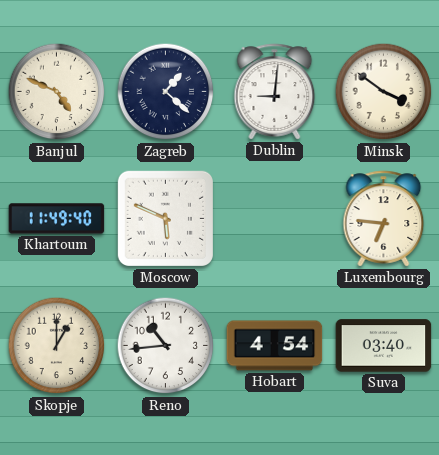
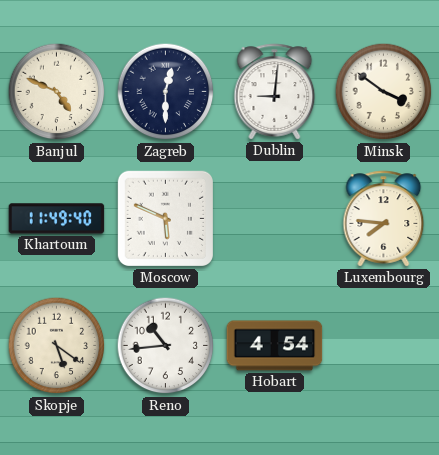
Zagreb: 1:22 -> 12:30 (166, 92)
Luxembourg: 6:46 -> 7:46 (384, 219)
Skopje: 1:00 -> 5:21 (57, 346)
Suva: 03:40 -> none (384, 346)
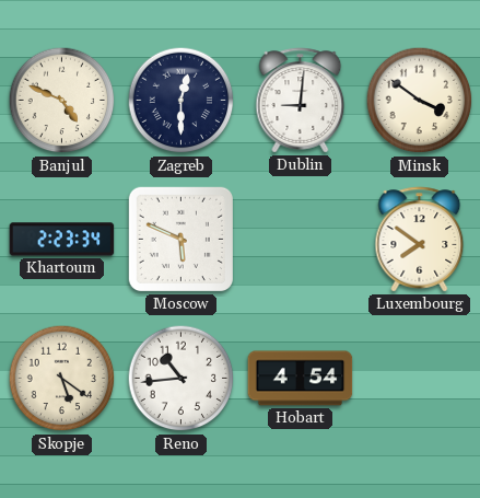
Khartoum: 11:49 -> 2:23 (62, 240)
Luxembourg: 7:46 -> 7:51 (420, 240)
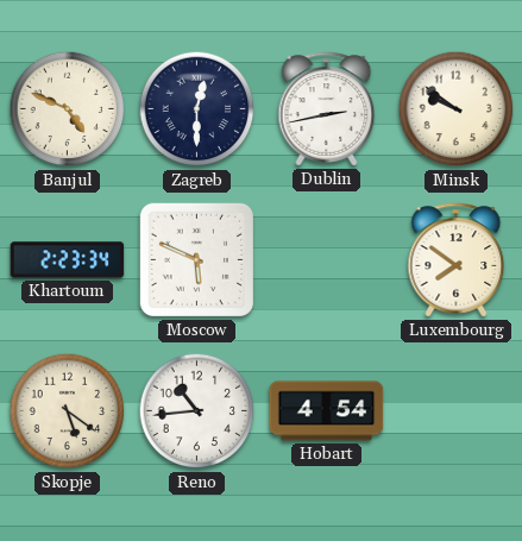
Dublin: 9:01 -> 2:43 (327, 109)
Minsk: 3:51 -> 9:51 (457, 109)
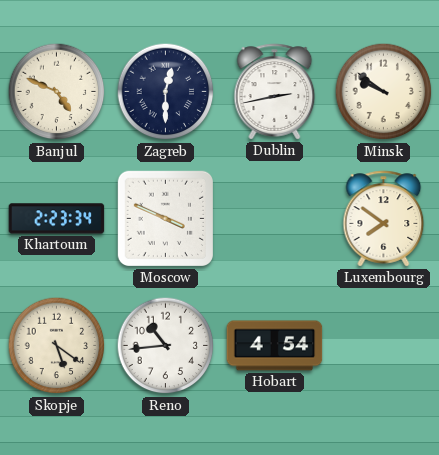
Moscow: 5:49 -> 3:49 (165, 218)
